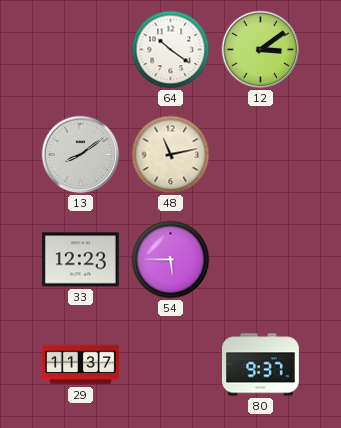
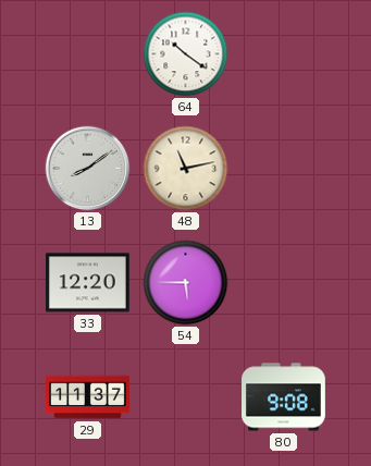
12: 3:09 -> none (261, 50)
33: 12:23 -> 12:20 (87, 283)
80: 9:37 -> 9:08 (284, 397)
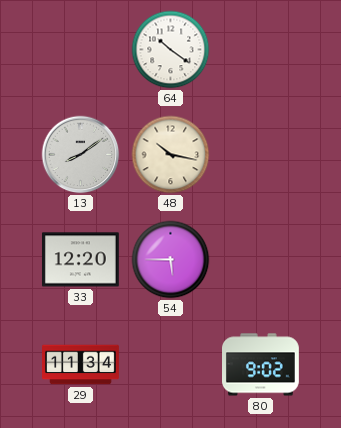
48: 11:13 -> 10:17 (171, 155)
29: 11:37 -> 11:34 (81, 365)
80: 9:08 -> 9:02 (261, 365)
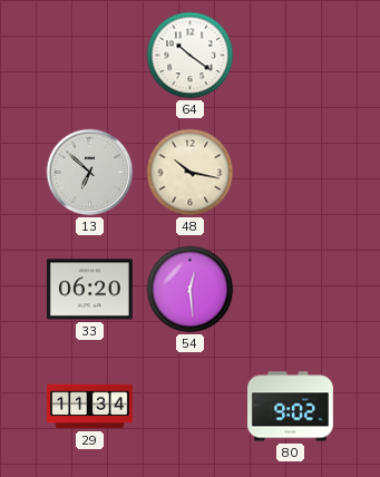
13: 8:09 -> 6:52 (90, 173)
33: 12:20 -> 06:20 (89, 290)
54: 5:45 -> 12:29 (191, 290)
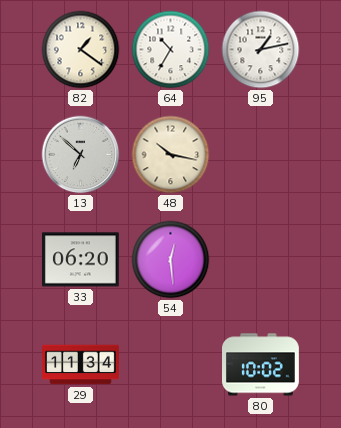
82: none -> 1:21 (81, 50)
64: 10:21 -> 10:35 (171, 50)
95: none -> 1:13 (261, 50)
80: 9:02 -> 10:02 (261, 365)
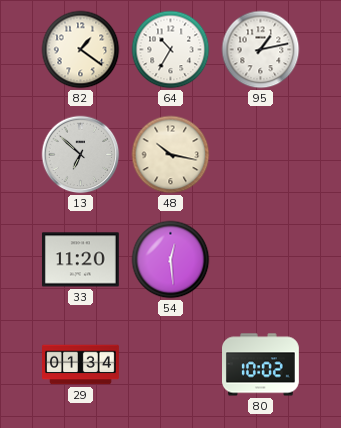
33: 06:20 -> 11:20 (80, 260)
29: 11:34 -> 01:34 (81, 365)
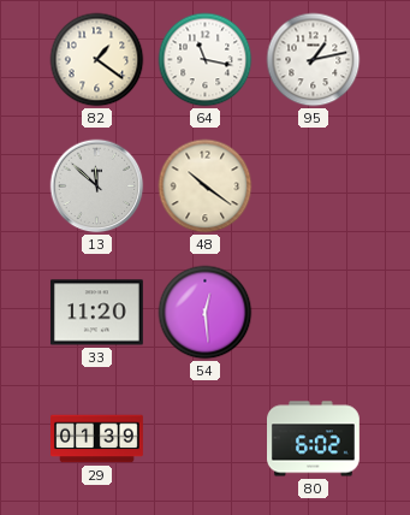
64: 10:35 -> 11:17 (206, 60)
13: 6:52 -> 11:52 (97, 187)
48: 10:17 -> 10:21 (206, 187)
29: 01:34 -> 01:39 (97, 439)
80: 10:02 -> 6:02 (314, 439)
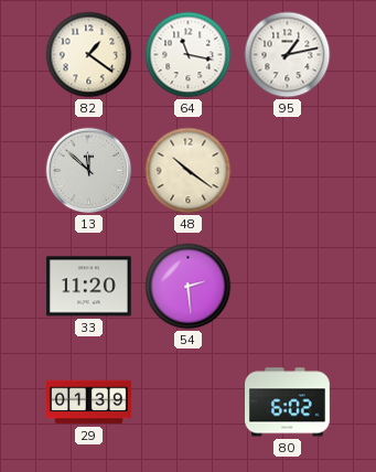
54: 12:29 -> 2:29 (189, 287)
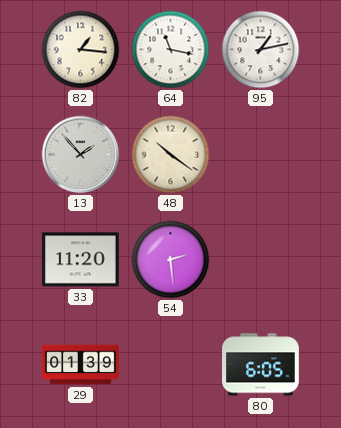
82: 1:21 -> 1:16 (81, 50)
13: 11:52 -> 1:53 (81, 155)
80: 6:02 -> 6:05 (261, 365)
